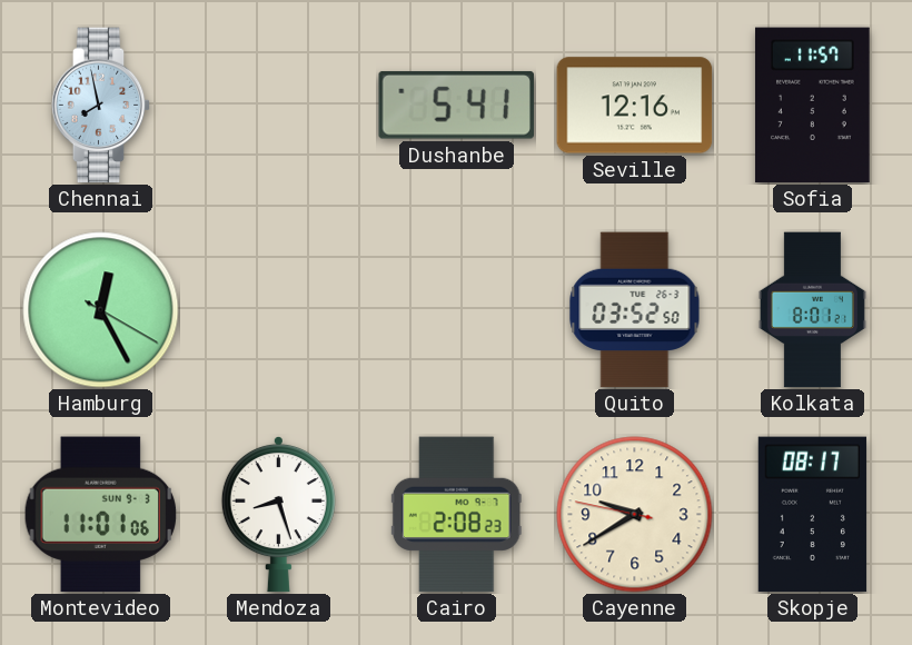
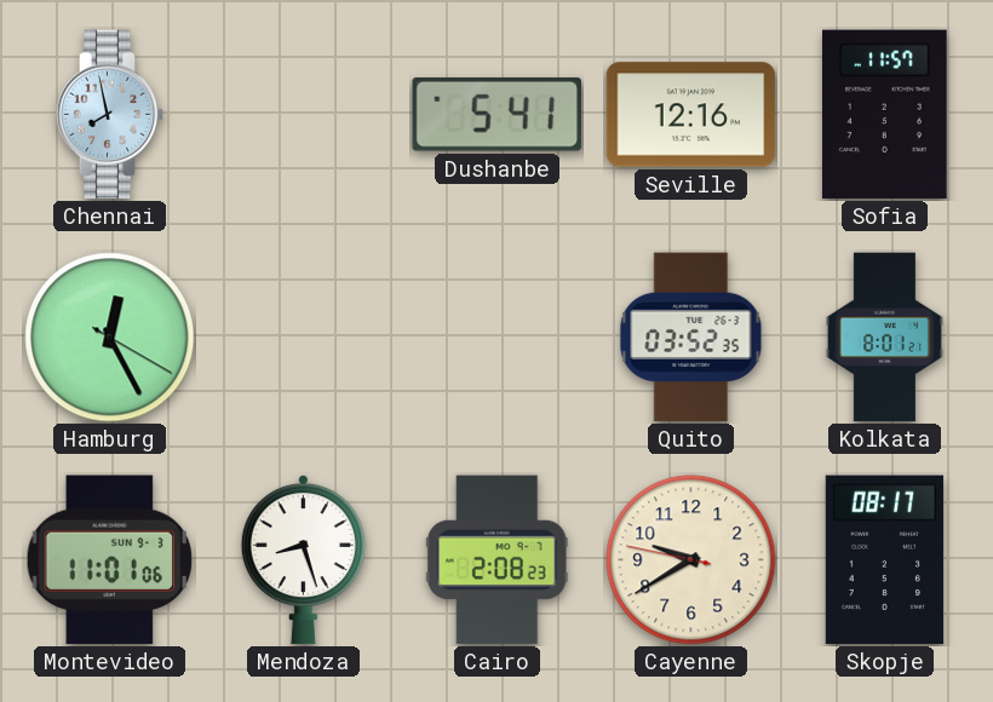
Quito: 03:52:50 -> 03:52:35 (691, 338)
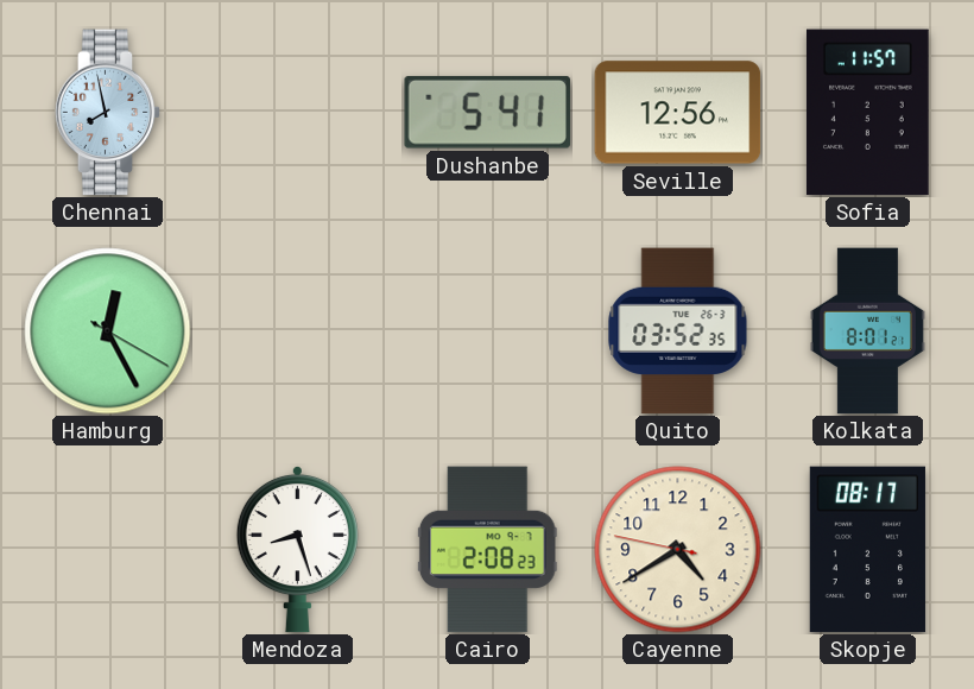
Seville: 12:16 -> 12:56 (678, 113)
Montevideo: 11:01 -> none (109, 560)
Cayenne: 9:39 -> 4:39 (678, 550)
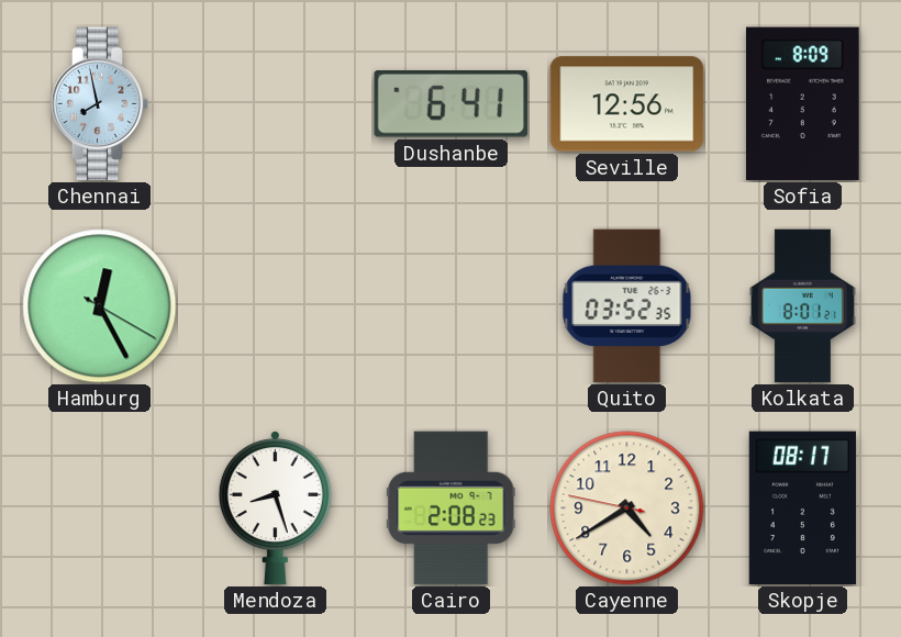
Dushanbe: 5:41 -> 6:41 (451, 103)
Sofia: 11:57 -> 8:09 (802, 104)
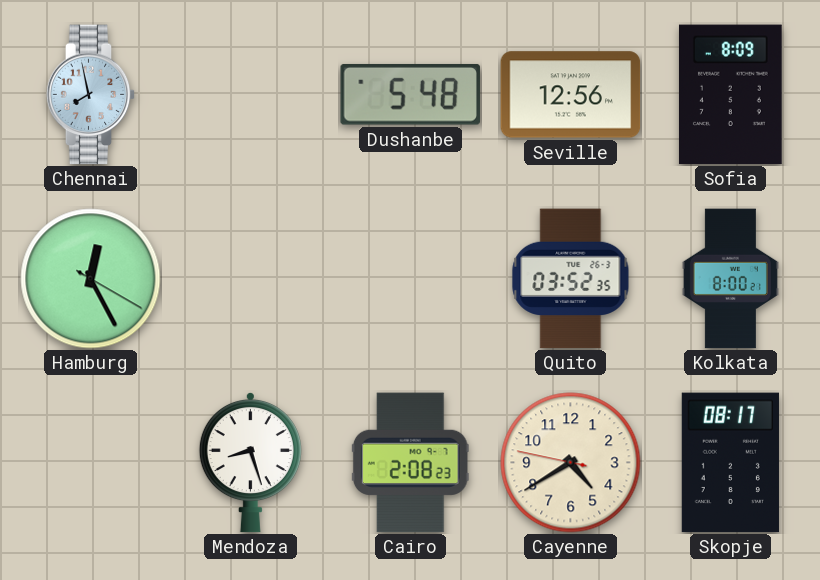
Dushanbe: 6:41 -> 5:48 (410, 94)
Kolkata: 8:01 -> 8:00 (730, 279)
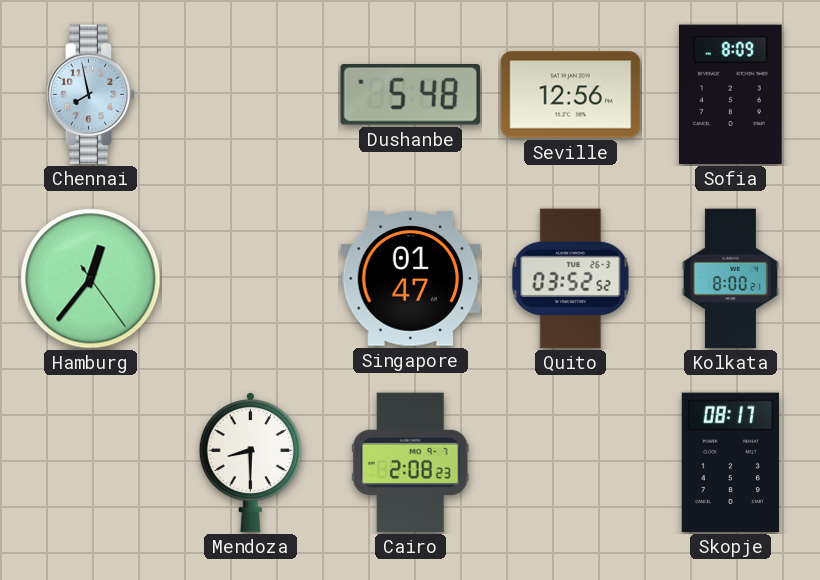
Hamburg: 12:25 -> 12:36 (91, 279)
Singapore: none -> 01:47 (411, 279)
Quito: 03:52:35 -> 03:52:52 (571, 279)
Mendoza: 8:27 -> 8:30 (250, 462)
Cayenne: 4:39 -> none (571, 463)
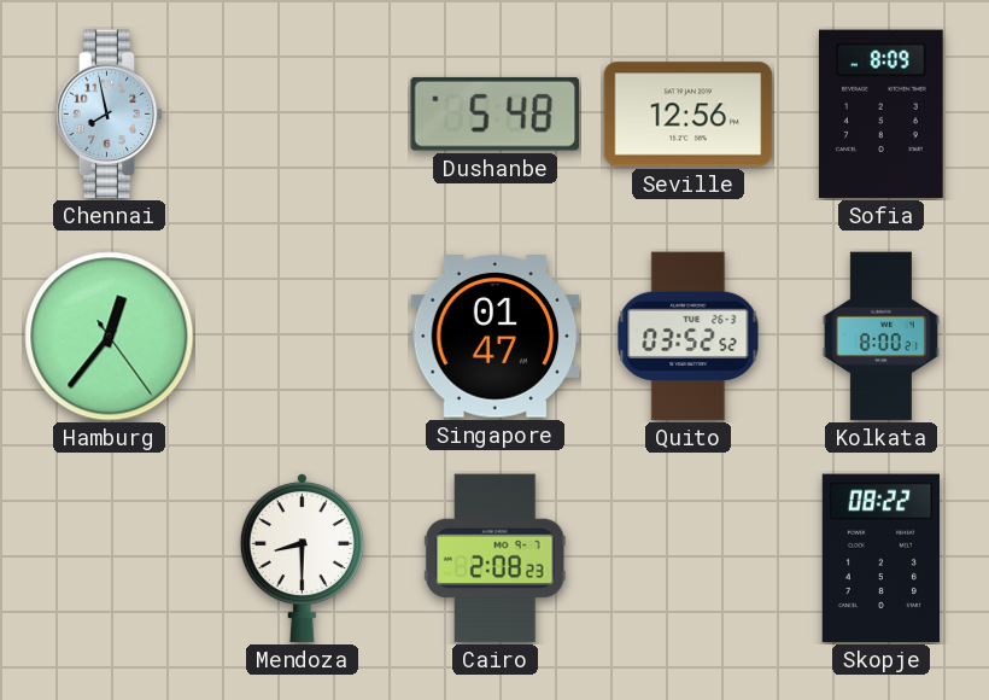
Skopje: 08:17 -> 08:22 (880, 559)
